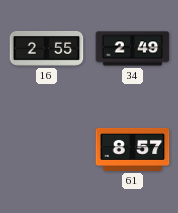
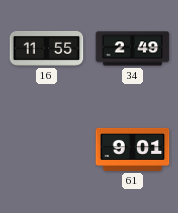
16: 2:55 -> 11:55 (47, 48)
61: 8:57 -> 9:01 (133, 149)
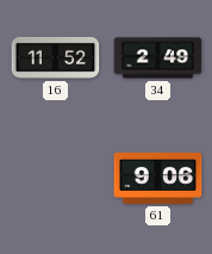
16: 11:55 -> 11:52 (56, 57)
61: 9:01 -> 9:06 (158, 178)
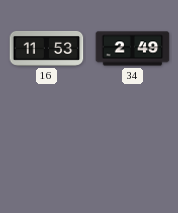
16: 11:52 -> 11:53 (47, 48)
61: 9:06 -> none (158, 178)
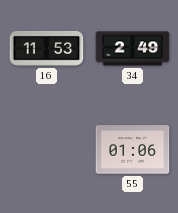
55: none -> 01:06 (133, 150)
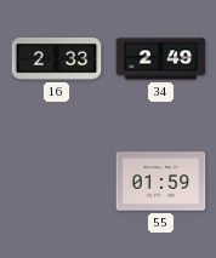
16: 11:53 -> 2:33 (57, 58)
55: 01:06 -> 01:59 (161, 182)
